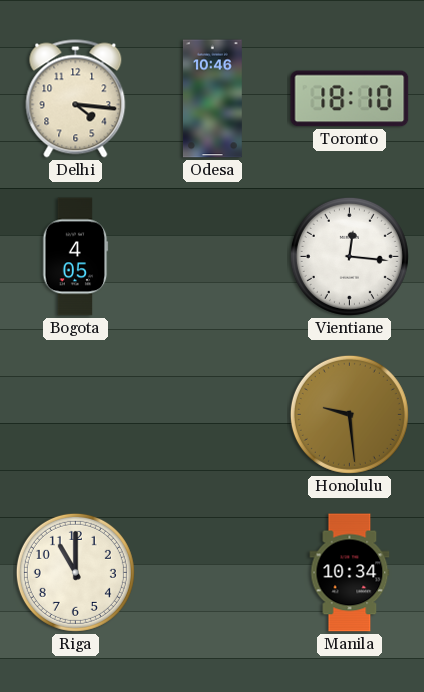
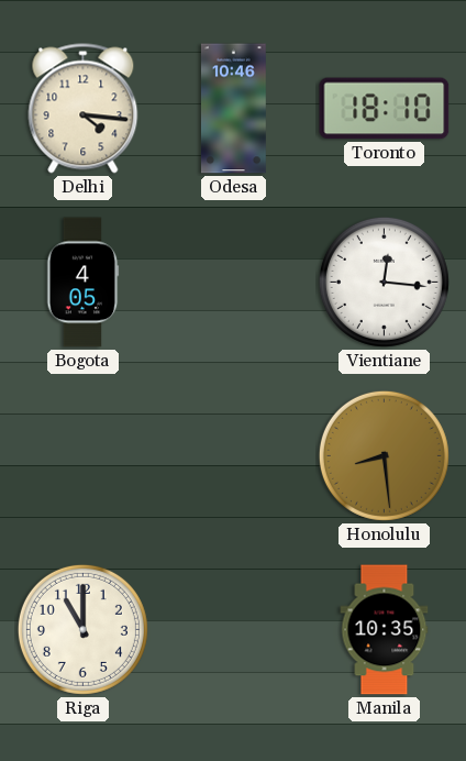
Honolulu: 9:29 -> 8:29 (384, 455)
Manila: 10:34 -> 10:35 (385, 630)
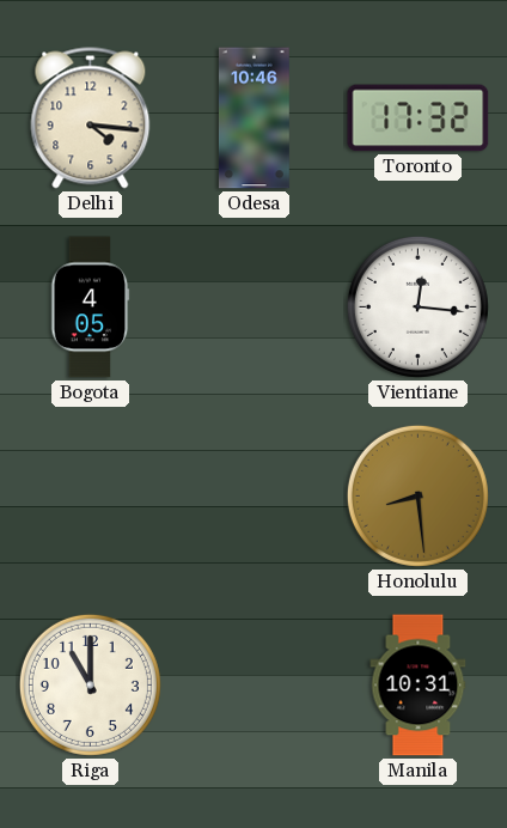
Toronto: 18:10 -> 17:32 (419, 118)
Manila: 10:35 -> 10:31 (419, 686)
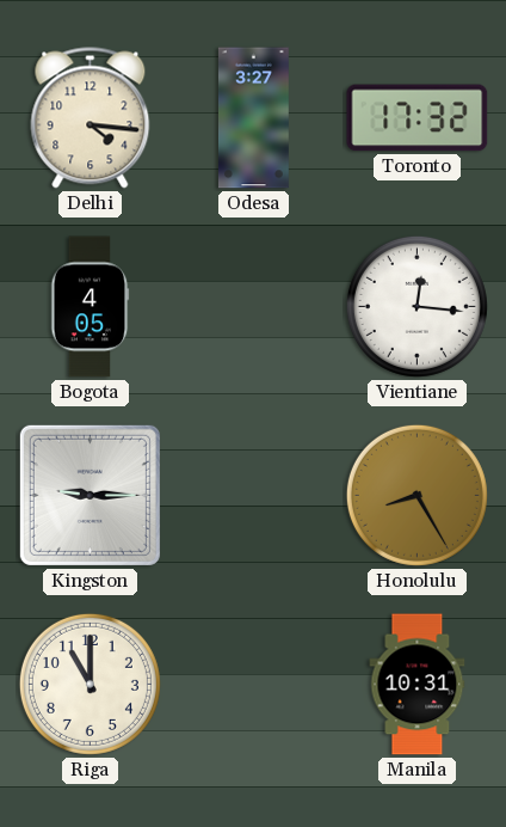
Odesa: 10:46 -> 3:27 (254, 118)
Kingston: none -> 9:15 (90, 495)
Honolulu: 8:29 -> 8:25 (416, 495)
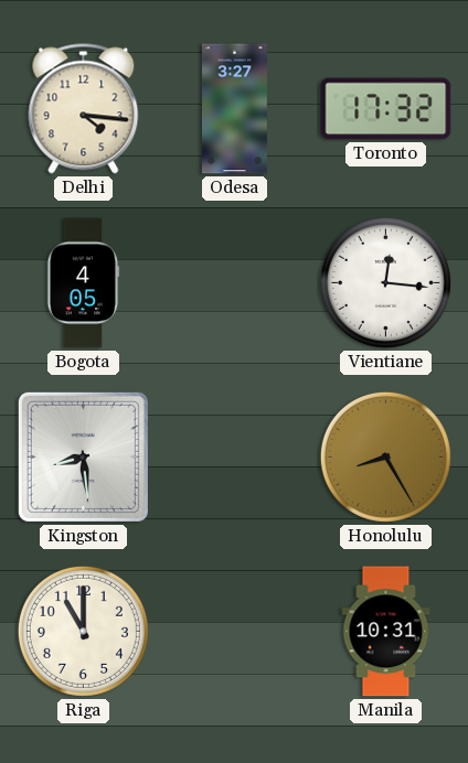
Kingston: 9:15 -> 8:29 (83, 456)
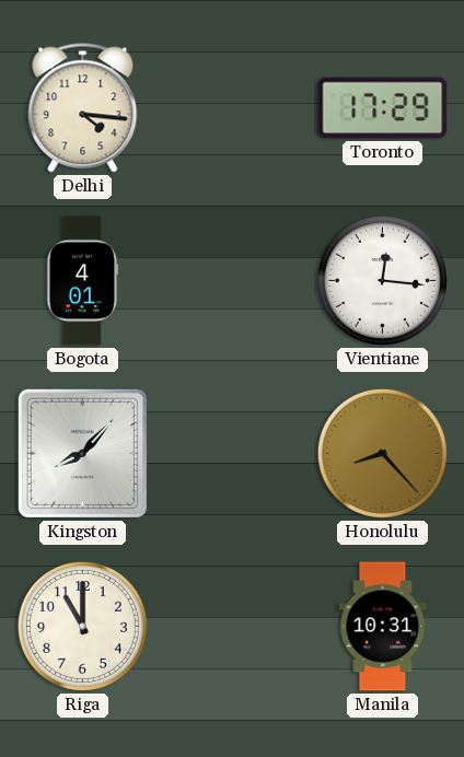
Odesa: 3:27 -> none (235, 109)
Toronto: 17:32 -> 17:29 (383, 108)
Bogota: 4:05 -> 4:01 (83, 281)
Kingston: 8:29 -> 8:07 (82, 453)
Honolulu: 8:25 -> 8:23 (382, 453)
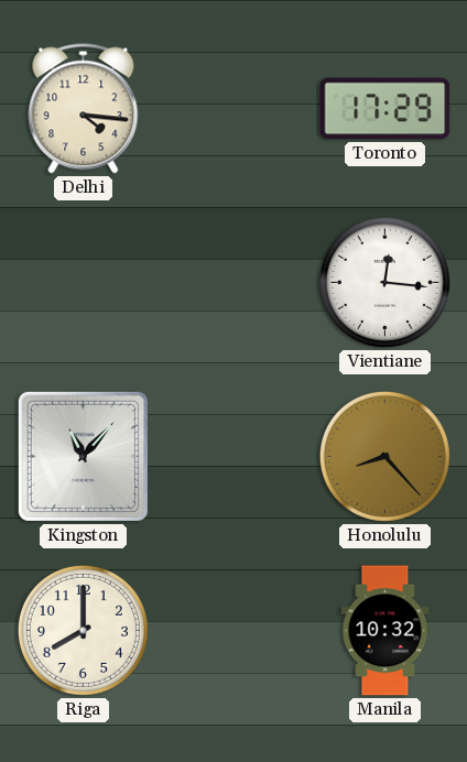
Bogota: 4:01 -> none (83, 281)
Kingston: 8:07 -> 11:07 (83, 456)
Riga: 11:00 -> 8:00 (83, 630)
Manila: 10:31 -> 10:32 (385, 631)
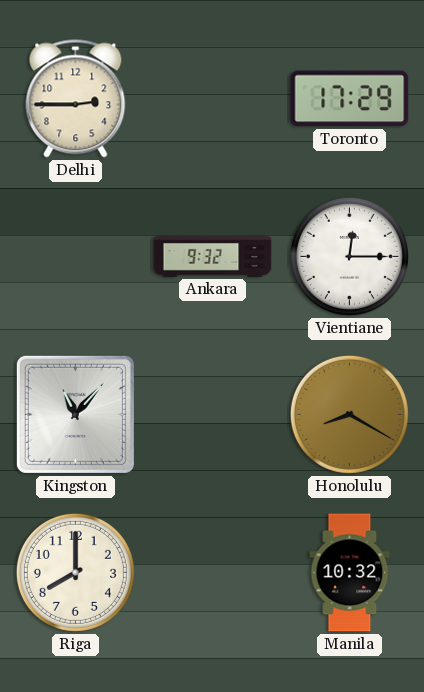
Delhi: 4:16 -> 2:45 (76, 99)
Ankara: none -> 9:32 (213, 257)
Vientiane: 12:16 -> 12:15 (349, 256)
Honolulu: 8:23 -> 8:20 (349, 414)
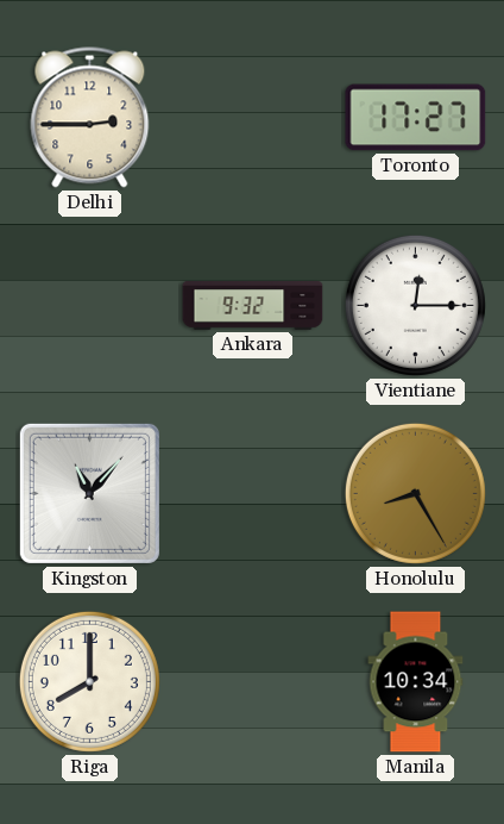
Toronto: 17:29 -> 17:27 (416, 118)
Honolulu: 8:20 -> 8:25 (415, 493)
Manila: 10:32 -> 10:34 (416, 682)
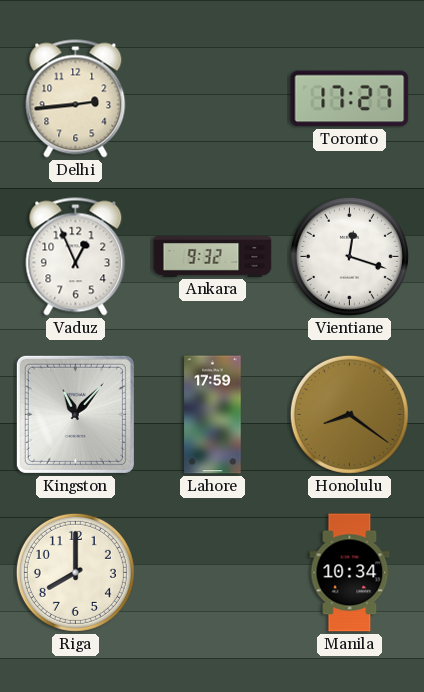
Delhi: 2:45 -> 2:44 (76, 99)
Vaduz: none -> 12:56 (76, 257)
Vientiane: 12:15 -> 12:18 (349, 256)
Lahore: none -> 17:59 (213, 415)
Honolulu: 8:25 -> 8:21 (349, 414)
